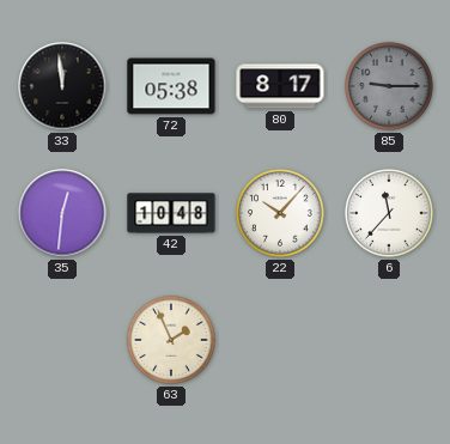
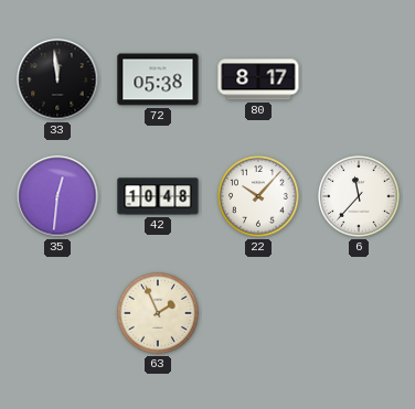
85: 9:15 -> none (389, 86)
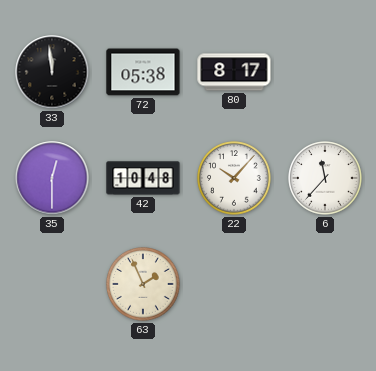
35: 12:31 -> 12:30 (52, 178)
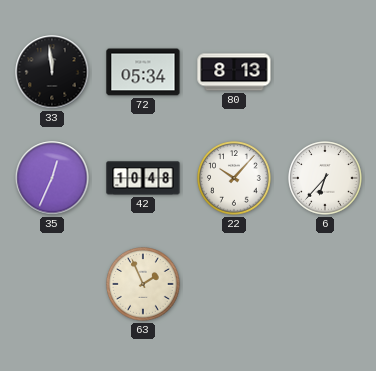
72: 05:38 -> 05:34 (143, 72)
80: 8:17 -> 8:13 (234, 72)
35: 12:30 -> 12:34 (52, 178)
6: 11:37 -> 6:37 (325, 178)
